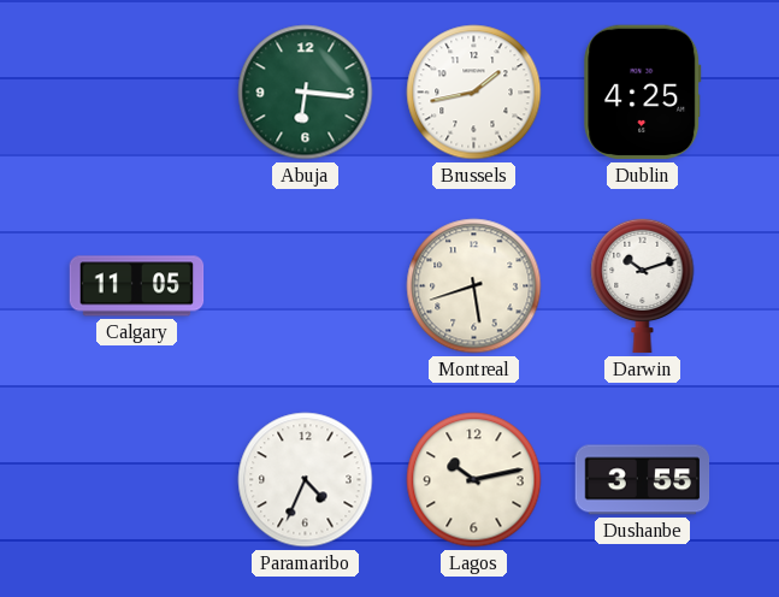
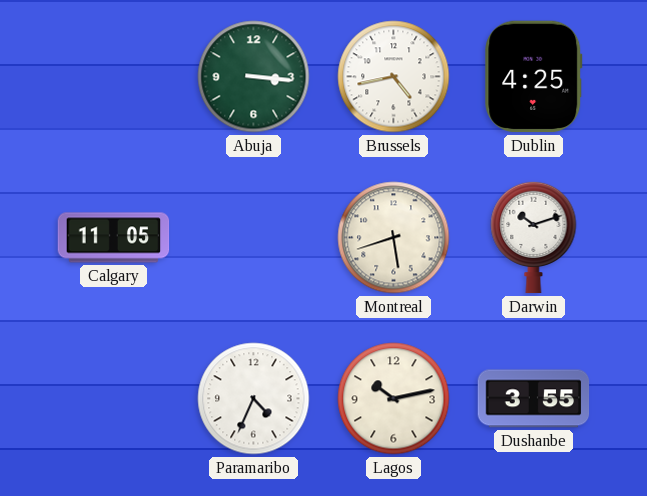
Abuja: 6:16 -> 3:16 (254, 77)
Brussels: 1:43 -> 4:43 (394, 77)
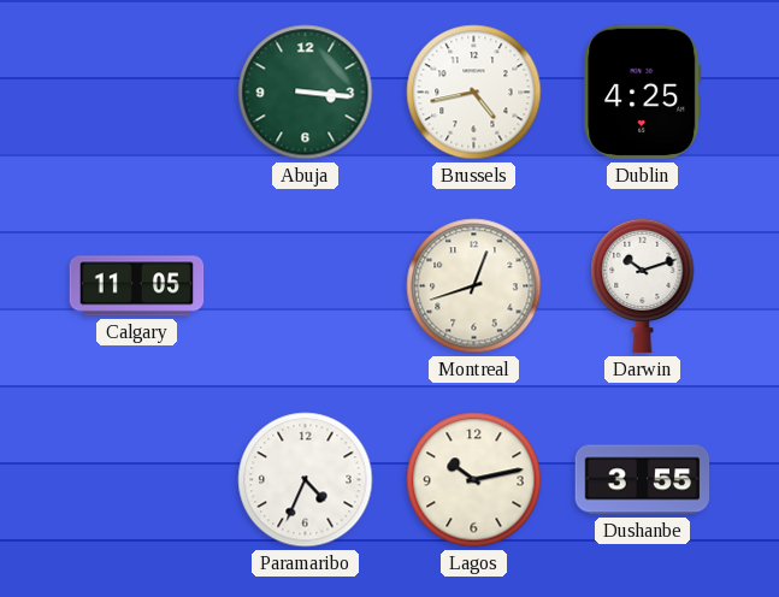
Montreal: 5:42 -> 12:42 (474, 286)
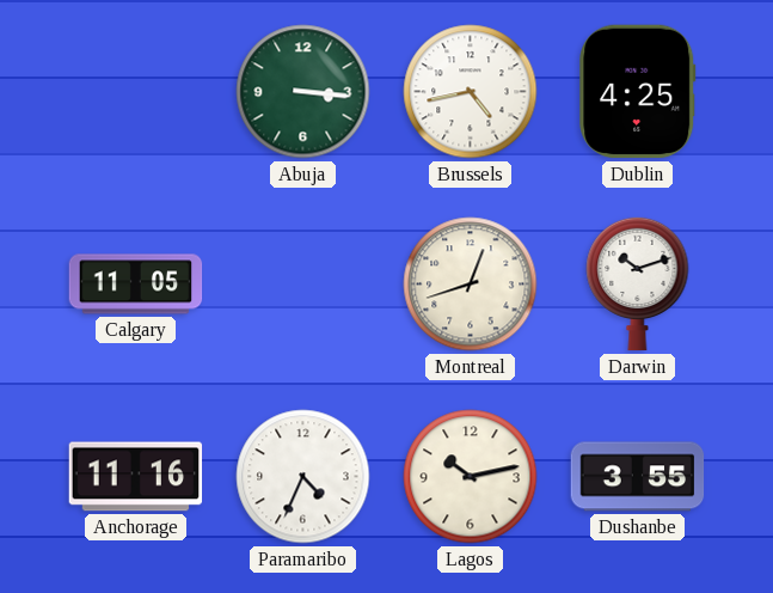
Anchorage: none -> 11:16 (136, 477)
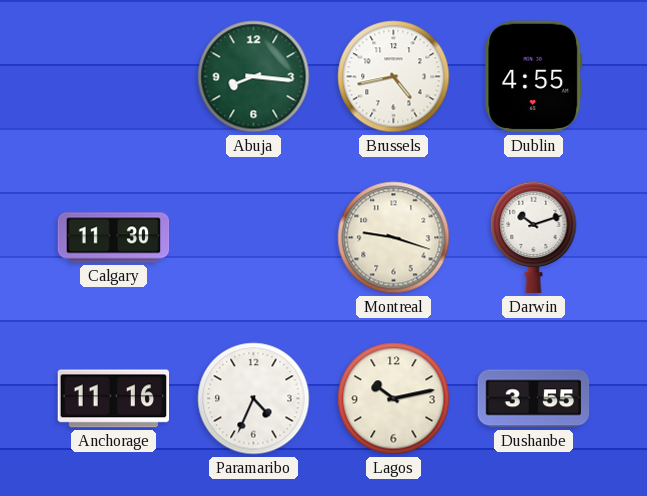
Abuja: 3:16 -> 8:16 (254, 77)
Dublin: 4:25 -> 4:55 (534, 77)
Calgary: 11:05 -> 11:30 (114, 238)
Montreal: 12:42 -> 9:18 (394, 238)
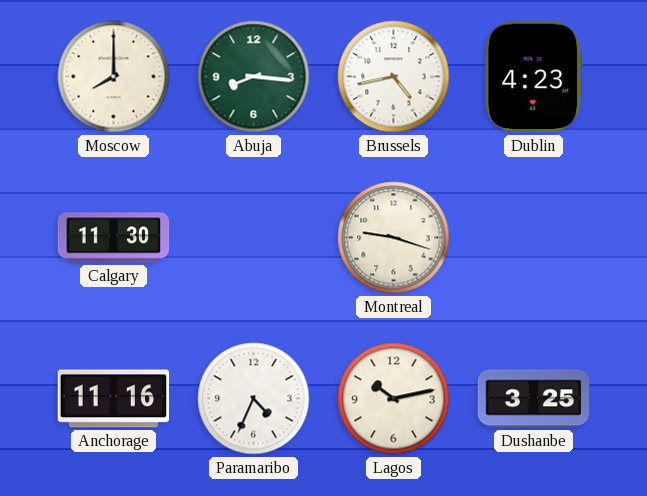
Moscow: none -> 8:00 (114, 77)
Dublin: 4:55 -> 4:23 (534, 77)
Darwin: 10:12 -> none (534, 237)
Dushanbe: 3:55 -> 3:25 (534, 399)
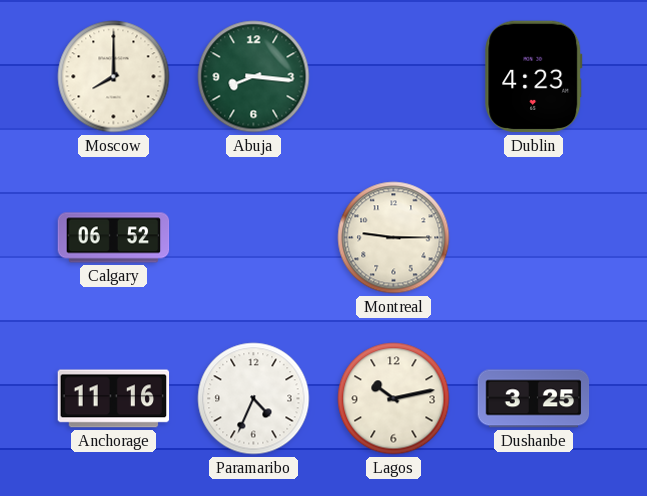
Brussels: 4:43 -> none (394, 77)
Calgary: 11:30 -> 06:52 (114, 238)
Montreal: 9:18 -> 9:15 (394, 238)
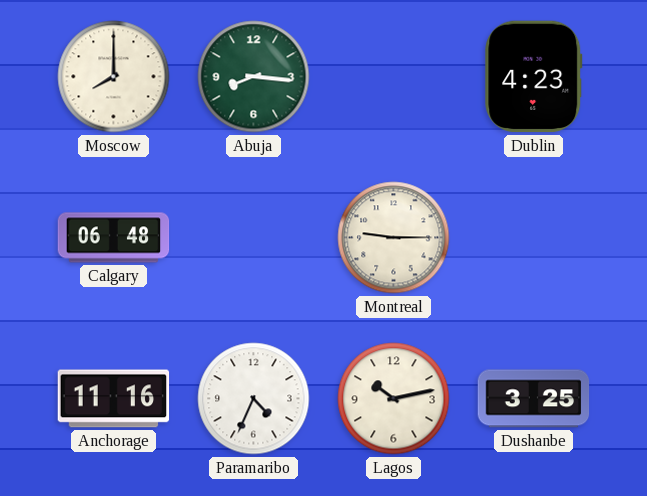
Calgary: 06:52 -> 06:48 (114, 238)
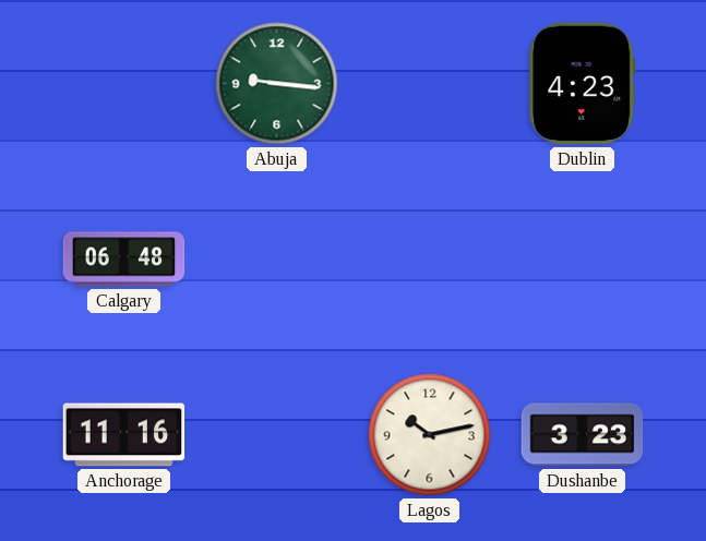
Moscow: 8:00 -> none (114, 77)
Abuja: 8:16 -> 9:16 (277, 84)
Montreal: 9:15 -> none (394, 238)
Paramaribo: 4:34 -> none (254, 399)
Dushanbe: 3:25 -> 3:23 (583, 435)
